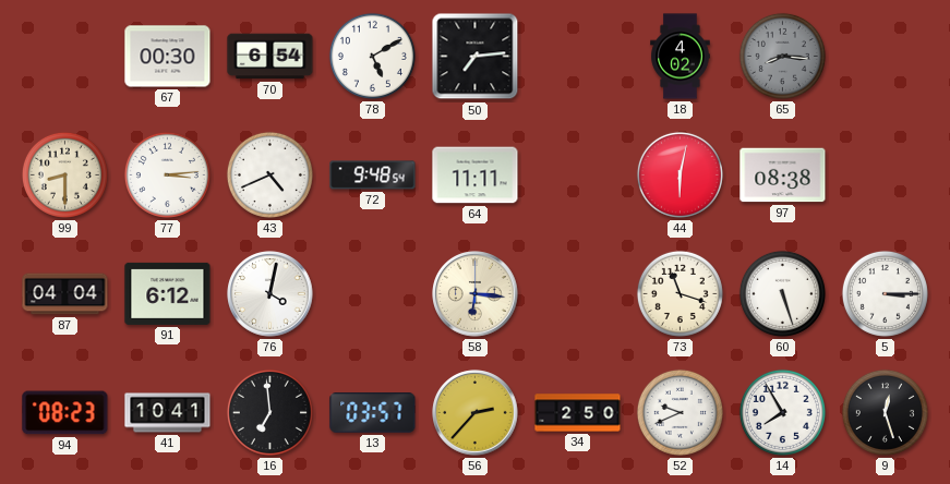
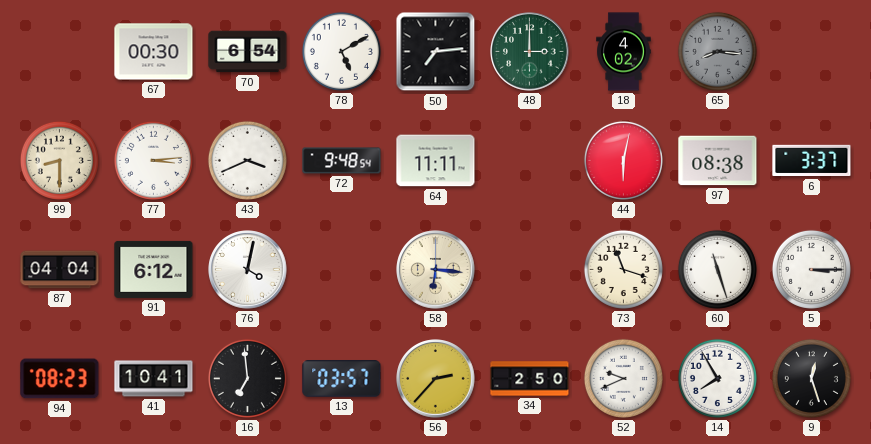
48: none -> 3:00 (530, 52)
43: 4:41 -> 3:41 (247, 160)
6: none -> 3:37 (812, 161)
60: 5:27 -> 11:27 (717, 269)
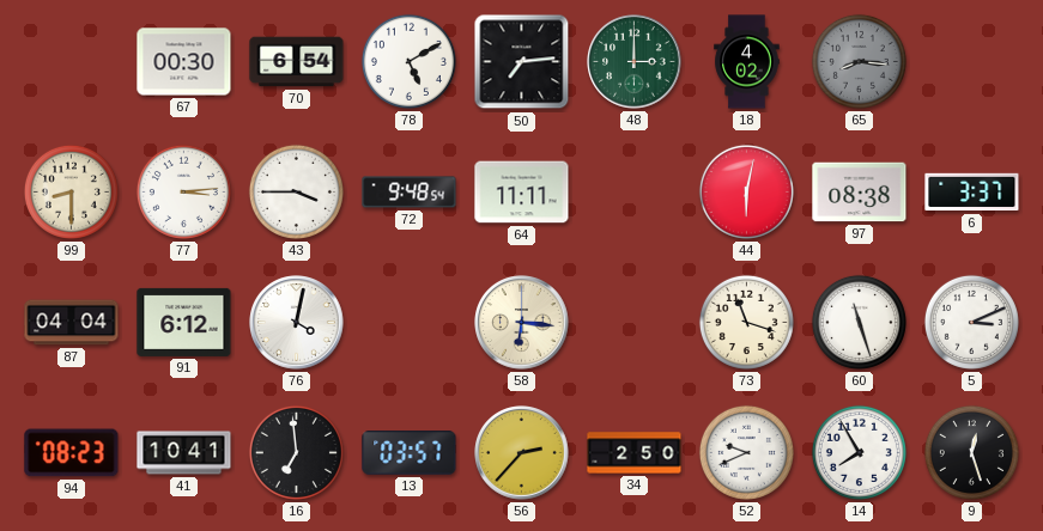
43: 3:41 -> 3:45 (296, 191)
5: 3:15 -> 3:11 (971, 322)
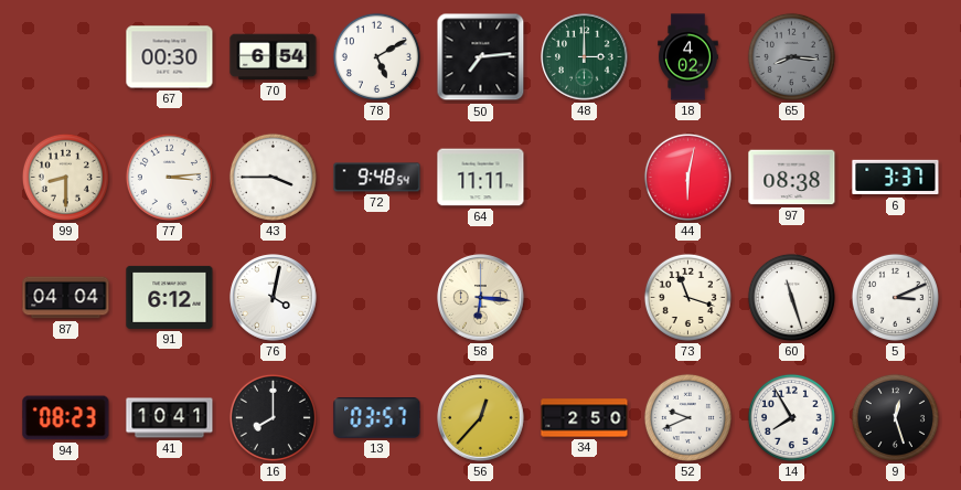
16: 6:59 -> 8:00 (273, 417)
56: 2:37 -> 12:37 (481, 418)
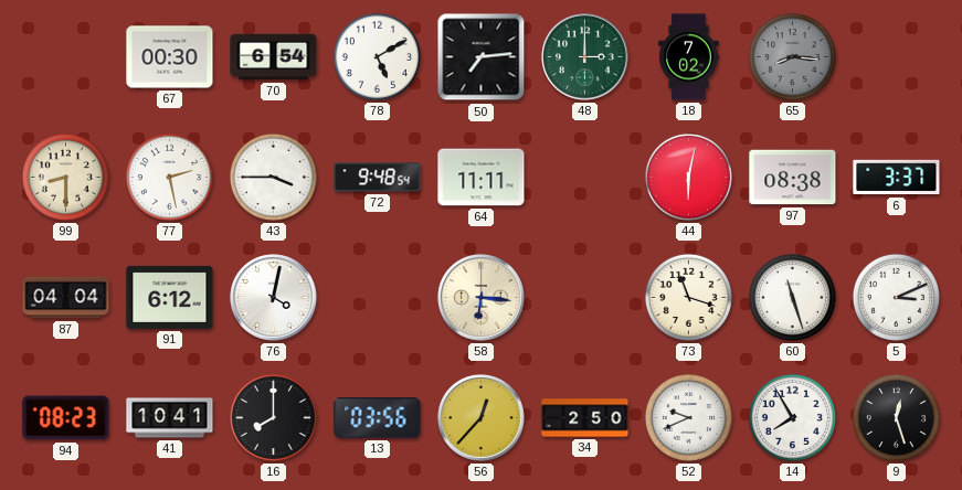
18: 4:02 -> 7:02 (689, 57)
77: 3:14 -> 2:28 (169, 177)
13: 03:57 -> 03:56 (378, 418)
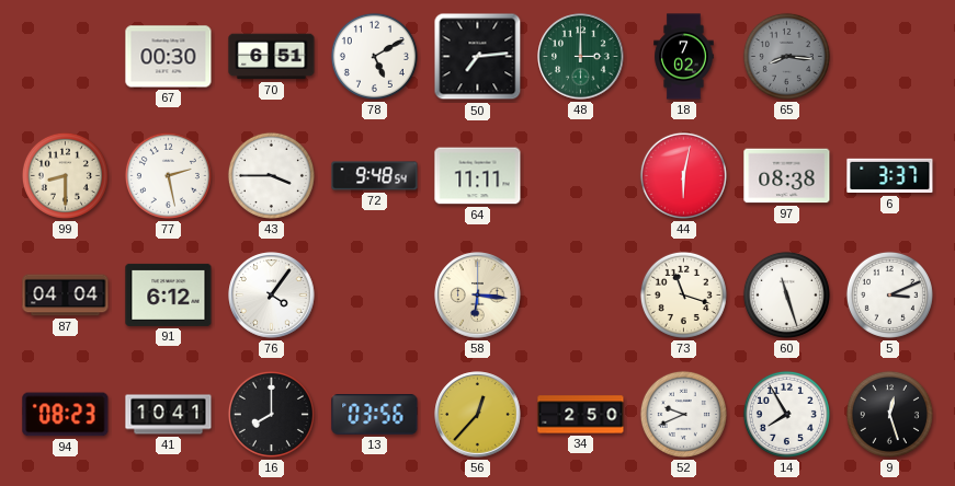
70: 6:54 -> 6:51 (272, 57)
76: 4:02 -> 4:06 (272, 296)
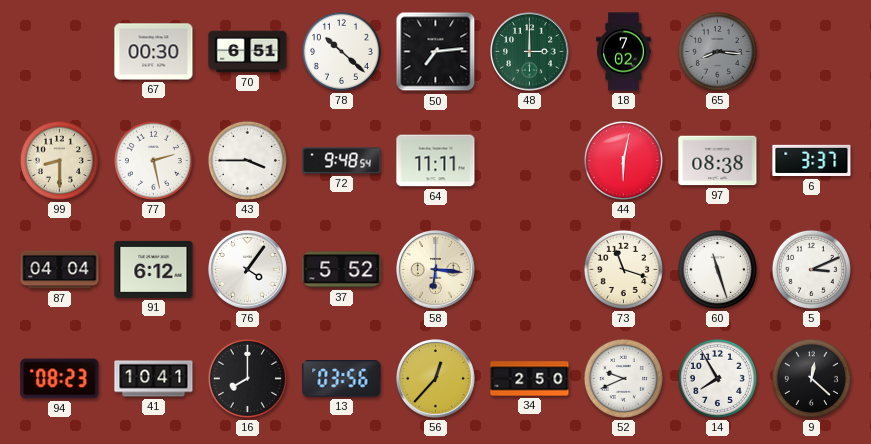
78: 5:10 -> 10:22 (341, 51)
37: none -> 5:52 (342, 270)
9: 12:27 -> 12:22 (811, 378)
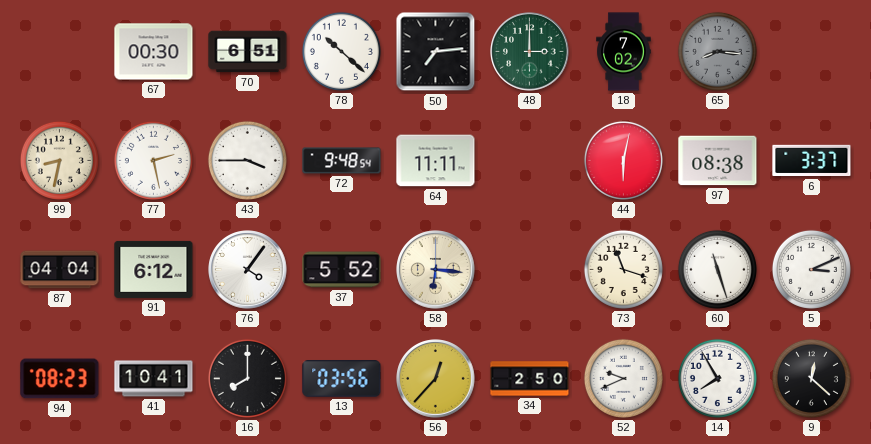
99: 8:30 -> 8:32 (59, 160)
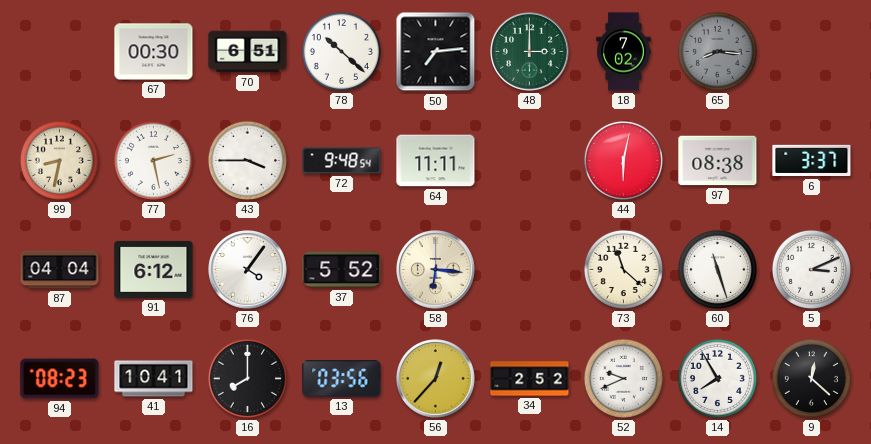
73: 11:18 -> 11:22 (623, 269)
34: 2:50 -> 2:52 (530, 379)
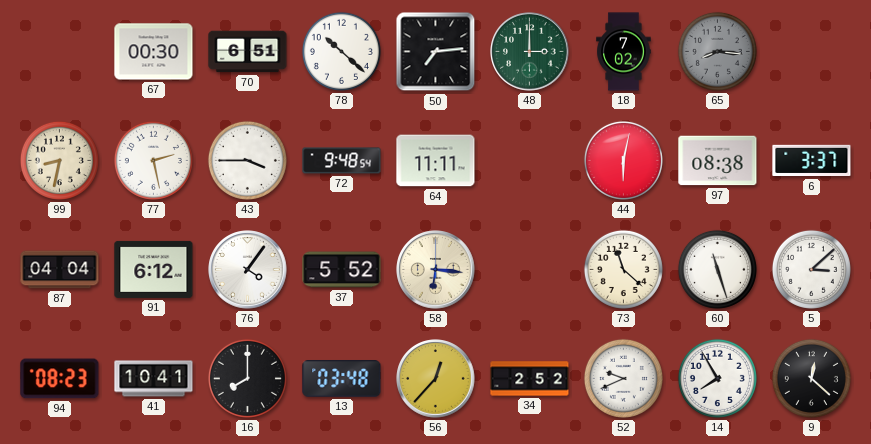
5: 3:11 -> 3:08 (811, 269)
13: 03:56 -> 03:48 (342, 379)
